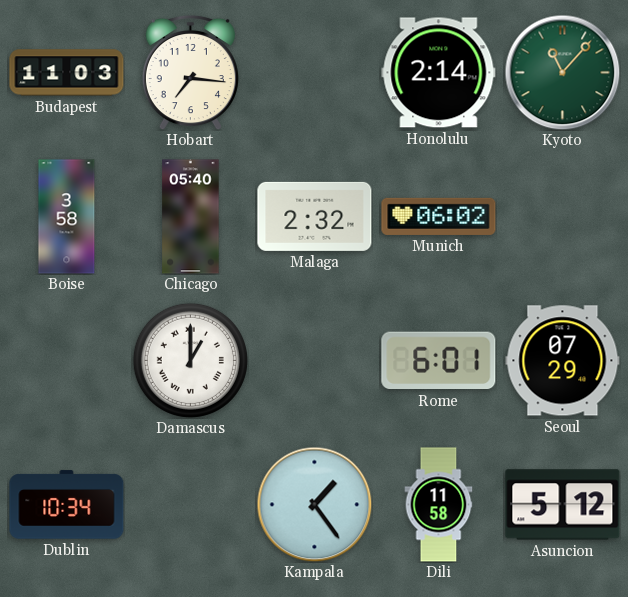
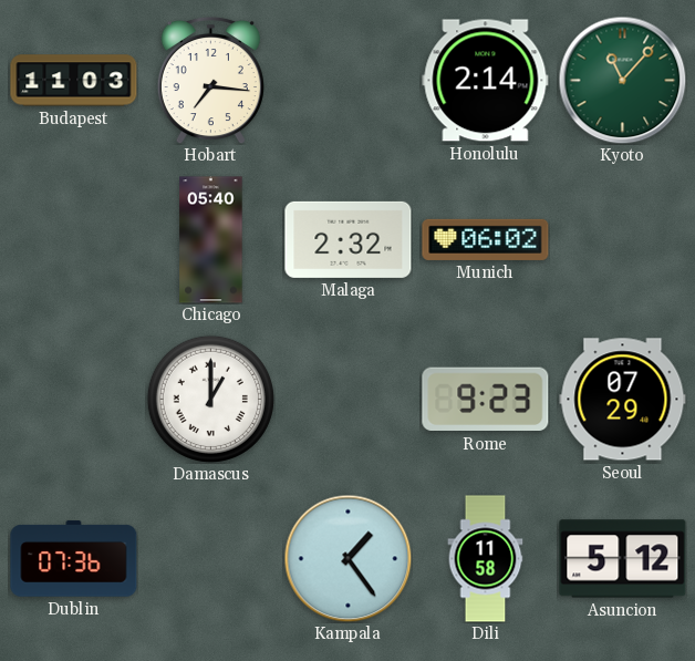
Boise: 3:58 -> none (67, 217)
Rome: 6:01 -> 9:23 (486, 400)
Dublin: 10:34 -> 07:36 (74, 559)
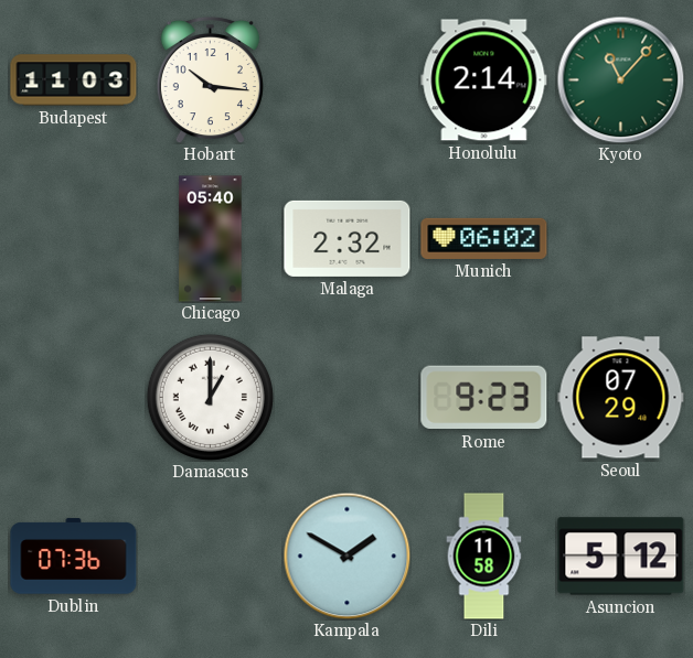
Hobart: 7:16 -> 10:16 (210, 79)
Kampala: 1:24 -> 1:50 (346, 555)
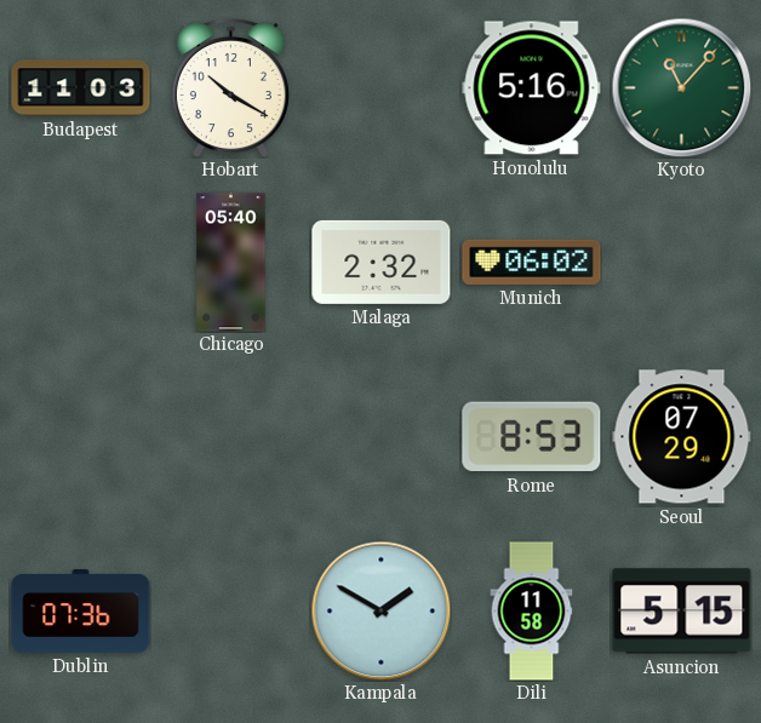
Hobart: 10:16 -> 10:20 (230, 87)
Honolulu: 2:14 -> 5:16 (532, 88)
Damascus: 1:00 -> none (210, 397)
Rome: 9:23 -> 8:53 (532, 437)
Asuncion: 5:12 -> 5:15 (682, 612)
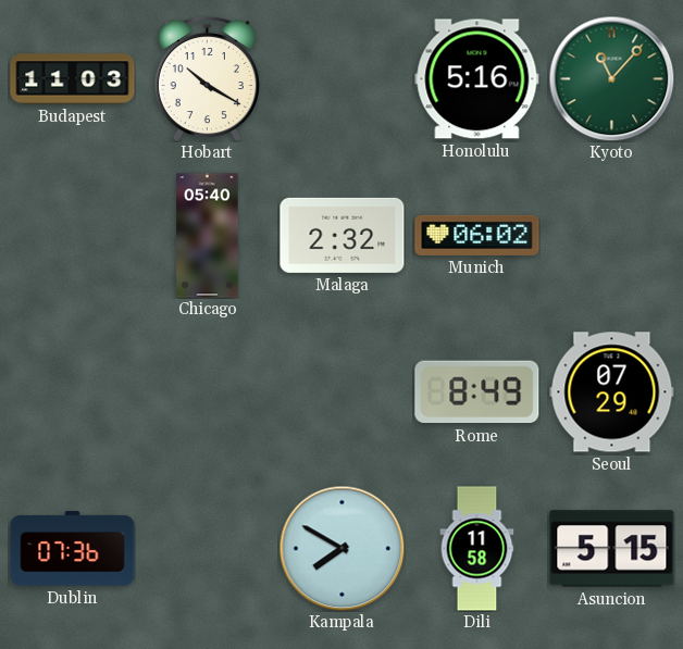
Rome: 8:53 -> 8:49 (477, 392)
Kampala: 1:50 -> 7:50 (341, 548)
